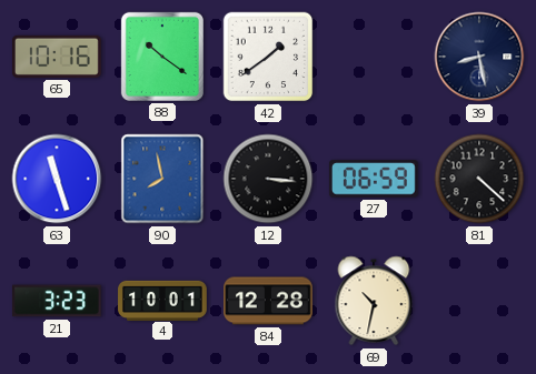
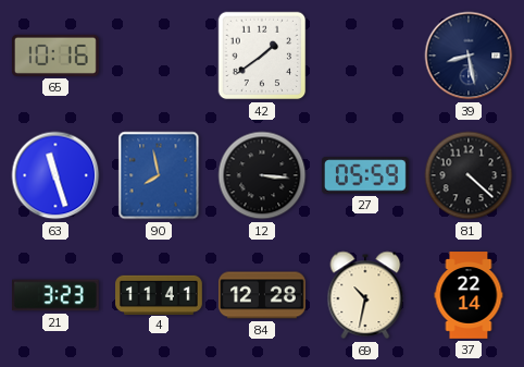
88: 10:21 -> none (162, 57)
27: 06:59 -> 05:59 (365, 175)
4: 10:01 -> 11:41 (159, 294)
37: none -> 22:14 (469, 295)
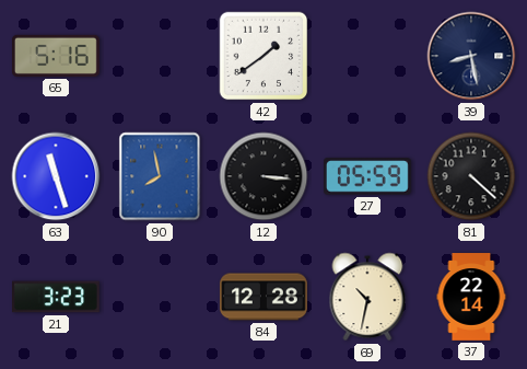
65: 10:16 -> 5:16 (56, 56)
4: 11:41 -> none (159, 294)
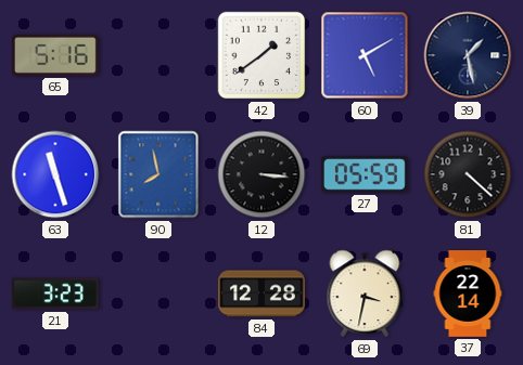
60: none -> 5:10 (365, 55)
39: 8:28 -> 1:28 (468, 55)
69: 10:32 -> 3:32 (365, 294)
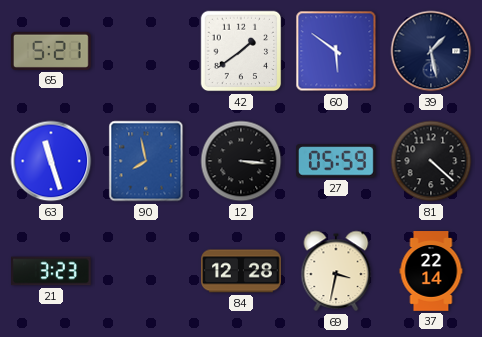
65: 5:16 -> 5:21 (51, 51)
60: 5:10 -> 5:51 (336, 51)
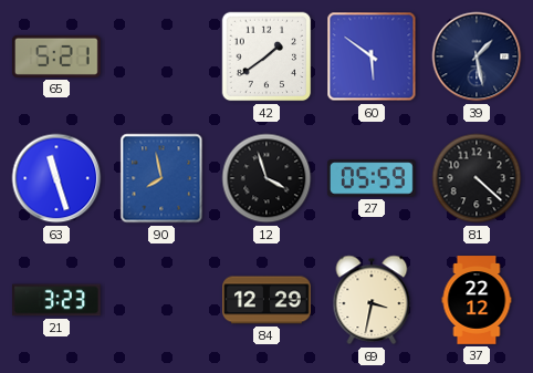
12: 3:16 -> 3:57 (266, 178)
84: 12:28 -> 12:29 (266, 300)
37: 22:14 -> 22:12 (477, 300)
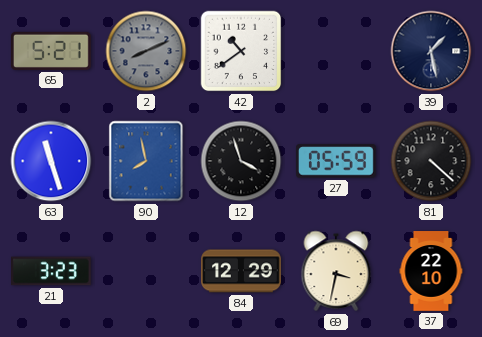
2: none -> 8:11 (146, 51)
42: 1:39 -> 10:39 (241, 51)
60: 5:51 -> none (372, 56)
37: 22:12 -> 22:10 (431, 271)
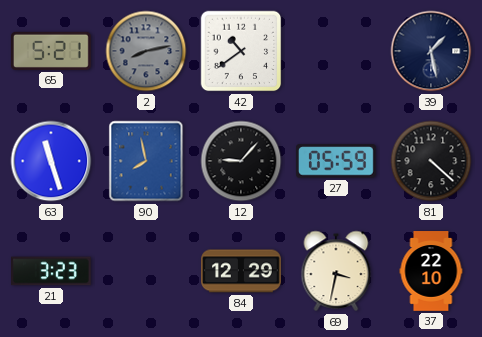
2: 8:11 -> 8:13 (146, 51)
12: 3:57 -> 9:07 (241, 161)
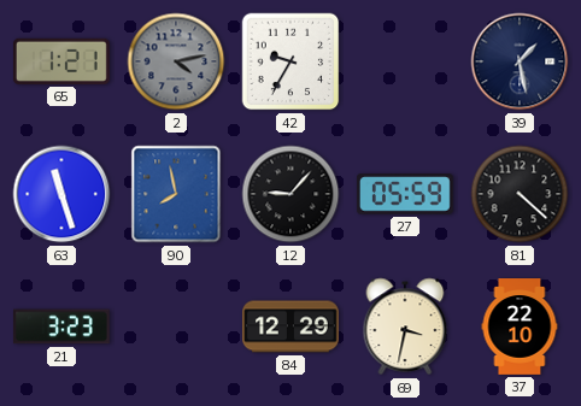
65: 5:21 -> 1:21 (61, 61)
2: 8:13 -> 4:13 (176, 61)
42: 10:39 -> 9:35 (290, 61)
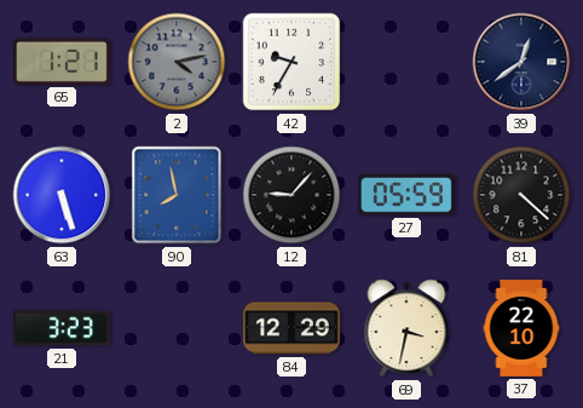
39: 1:28 -> 12:39 (521, 62)
63: 11:27 -> 5:27 (62, 195)
